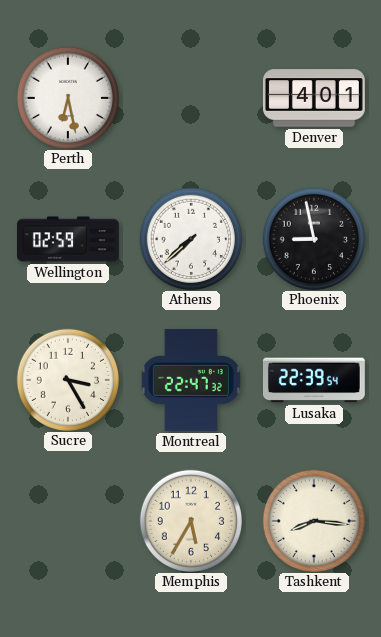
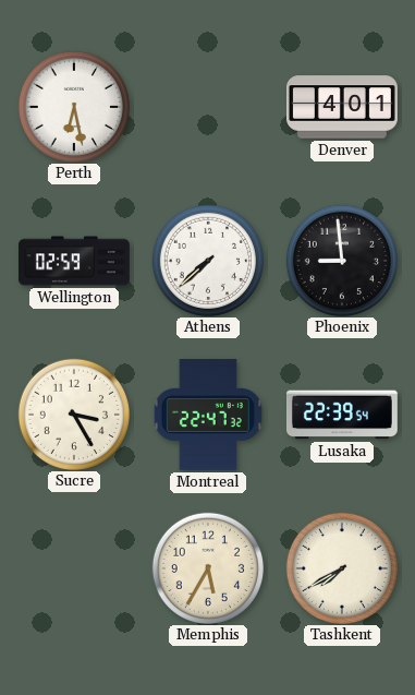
Phoenix: 8:58 -> 8:59 (341, 260)
Tashkent: 8:16 -> 7:40 (341, 567)
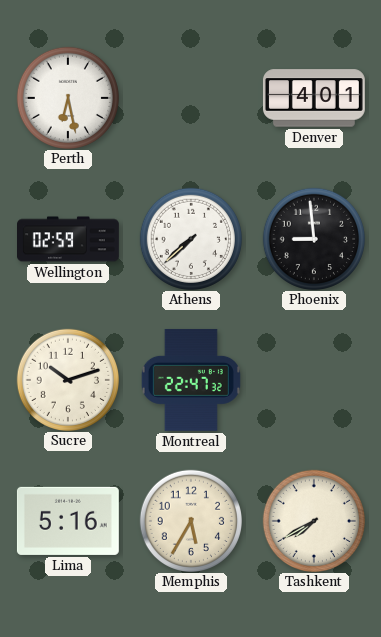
Sucre: 3:25 -> 10:12 (67, 379)
Lusaka: 22:39 -> none (342, 415)
Lima: none -> 5:16 (68, 521)
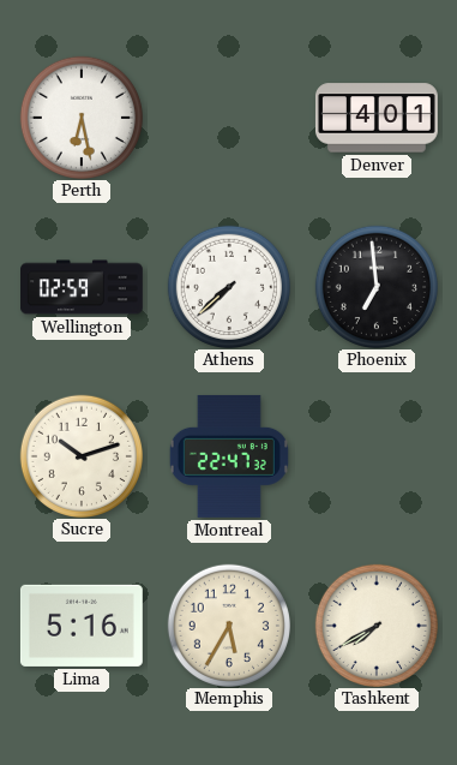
Phoenix: 8:59 -> 6:59 (375, 286)
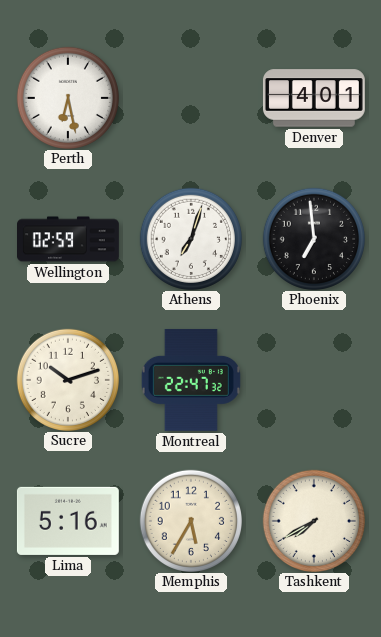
Athens: 7:38 -> 7:03 (190, 238)
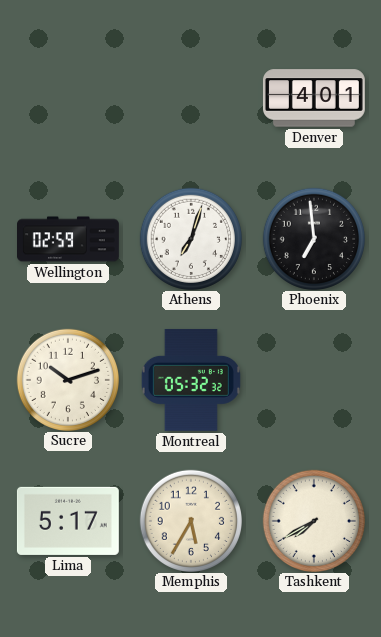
Perth: 6:28 -> none (67, 97)
Montreal: 22:47 -> 05:32 (191, 380)
Lima: 5:16 -> 5:17 (68, 521)
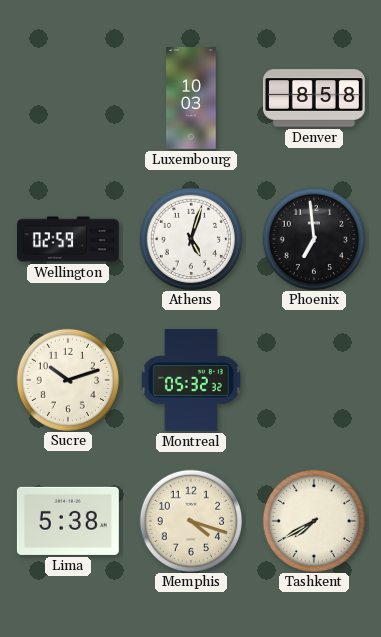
Luxembourg: none -> 10:03 (191, 99)
Denver: 4:01 -> 8:58 (314, 98)
Athens: 7:03 -> 5:03 (190, 238)
Lima: 5:17 -> 5:38 (68, 521)
Memphis: 5:35 -> 4:18 (190, 520)
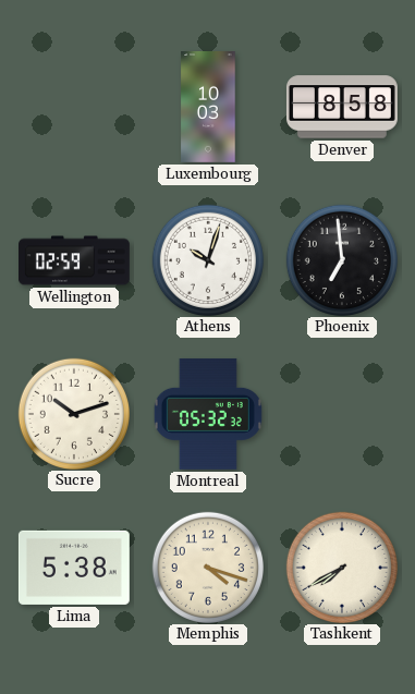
Athens: 5:03 -> 10:03 (207, 259)
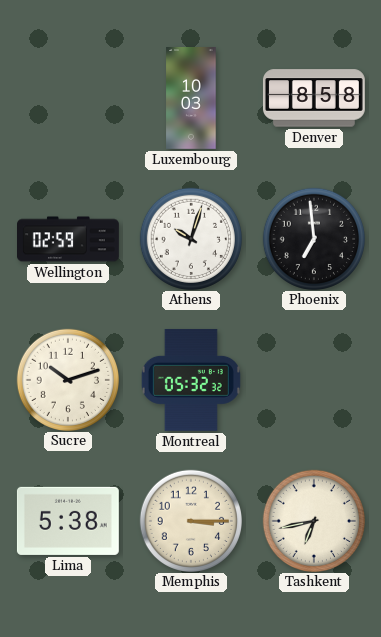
Memphis: 4:18 -> 3:15 (190, 520)
Tashkent: 7:40 -> 6:43 (313, 520)
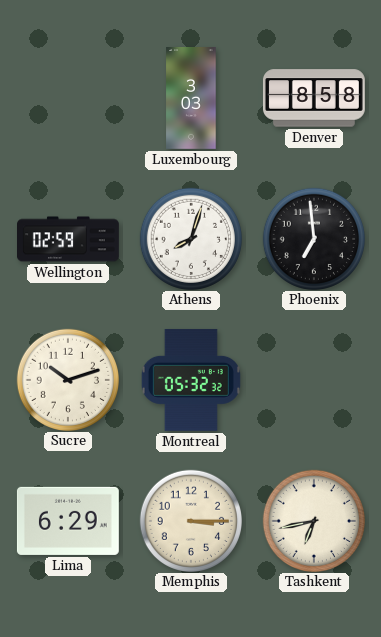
Luxembourg: 10:03 -> 3:03 (191, 99)
Athens: 10:03 -> 8:03 (190, 238)
Lima: 5:38 -> 6:29 (68, 521)
